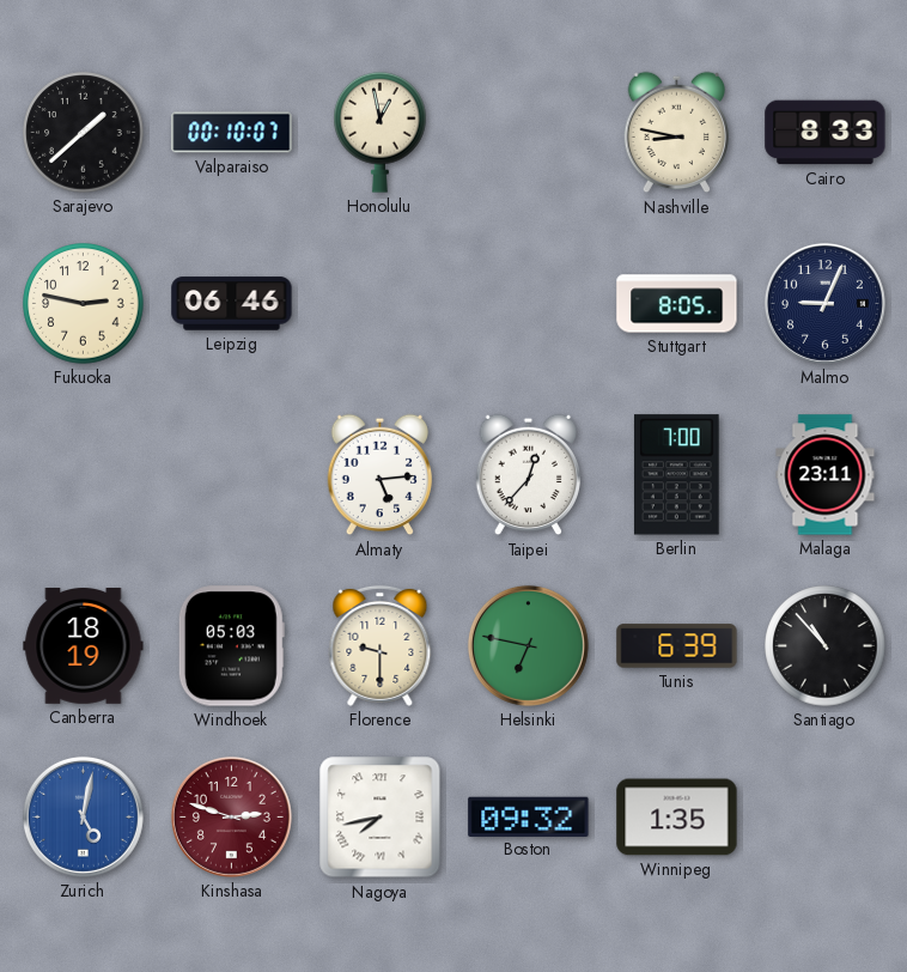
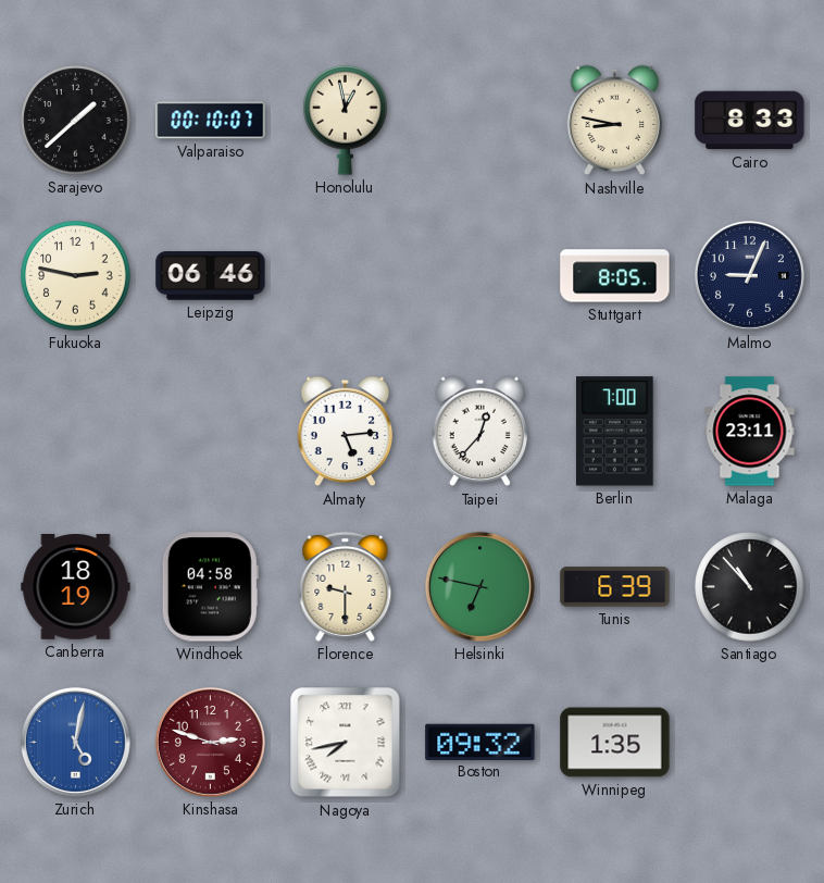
Windhoek: 05:03 -> 04:58 (210, 587)
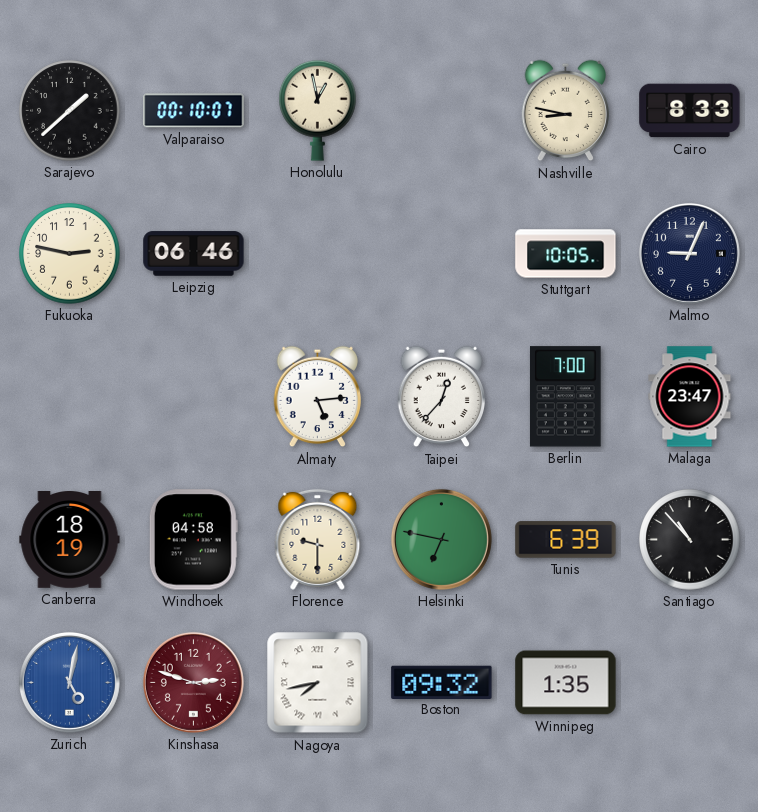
Stuttgart: 8:05 -> 10:05 (566, 254)
Malaga: 23:11 -> 23:47 (690, 397)
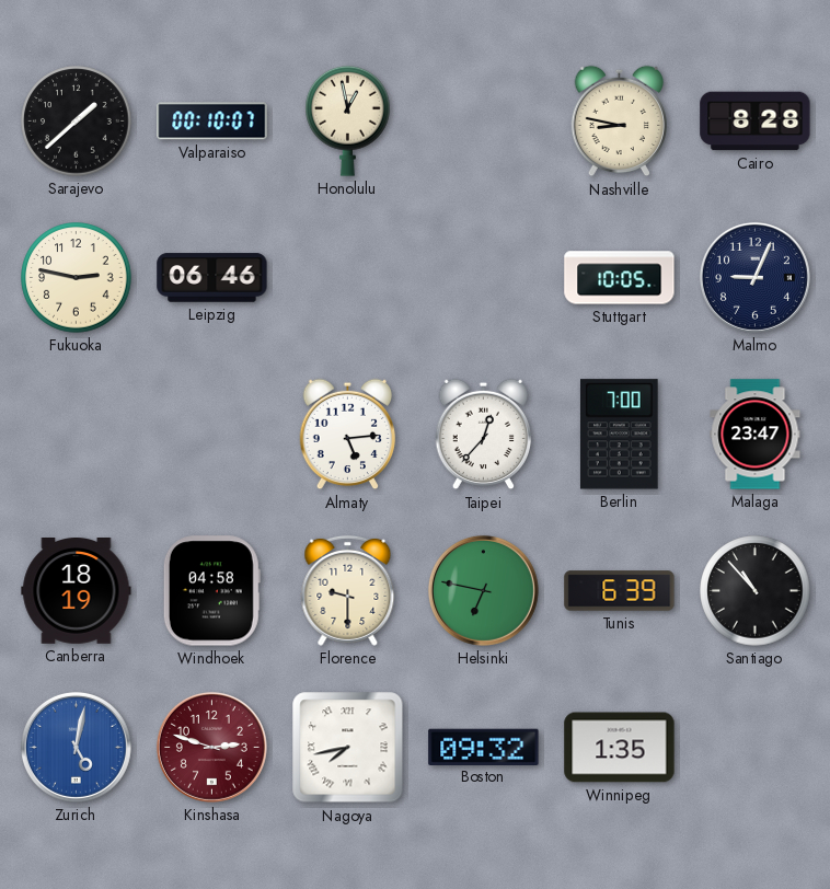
Cairo: 8:33 -> 8:28 (756, 122)
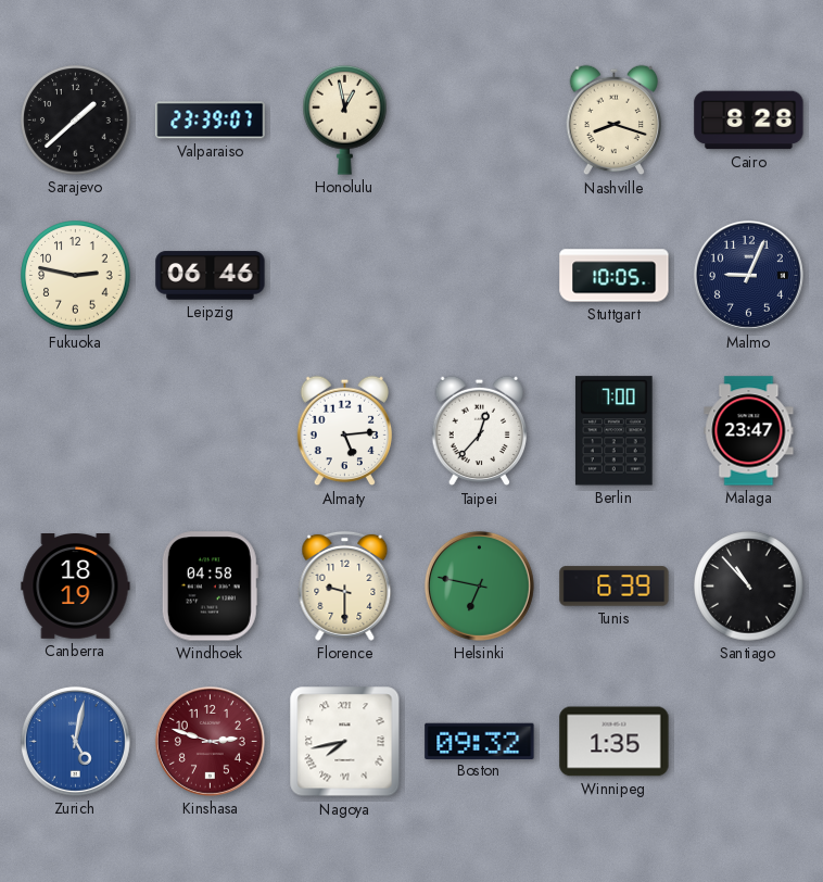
Valparaiso: 00:10 -> 23:39 (211, 121)
Nashville: 8:47 -> 8:18 (615, 121)
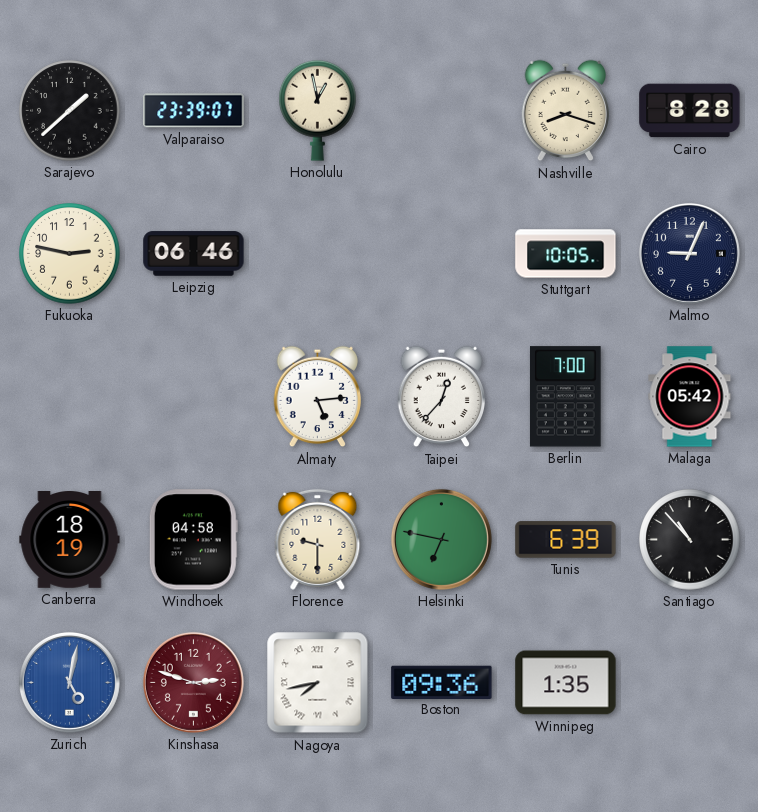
Malaga: 23:47 -> 05:42 (690, 397)
Boston: 09:32 -> 09:36 (442, 682)
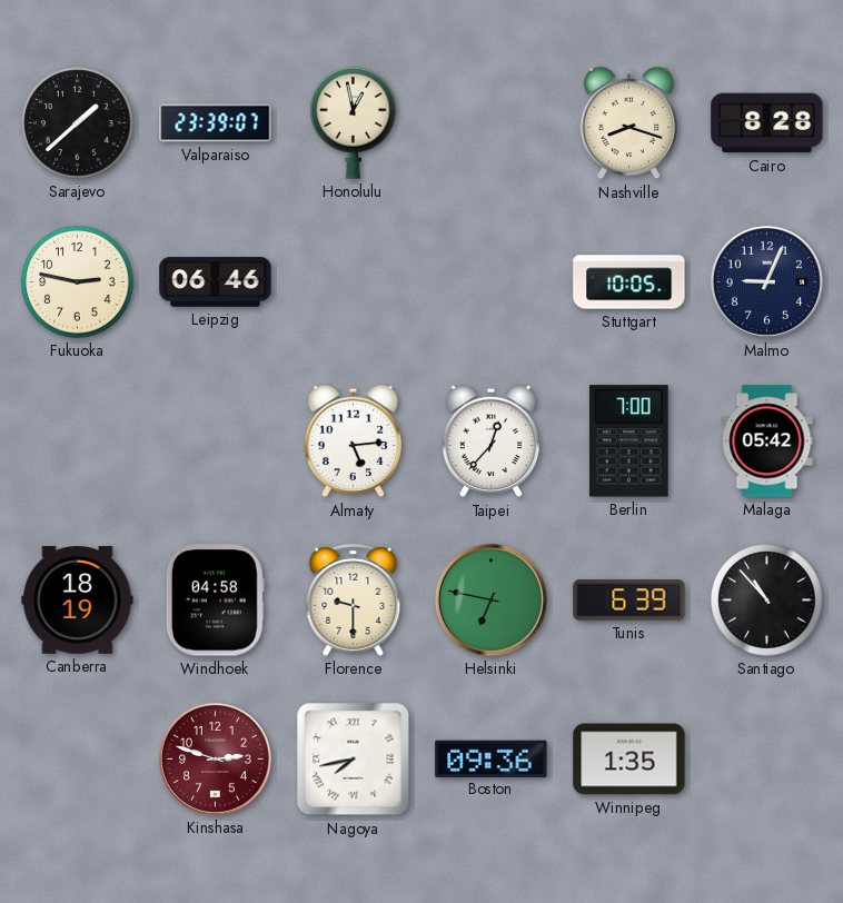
Zurich: 5:02 -> none (69, 682)
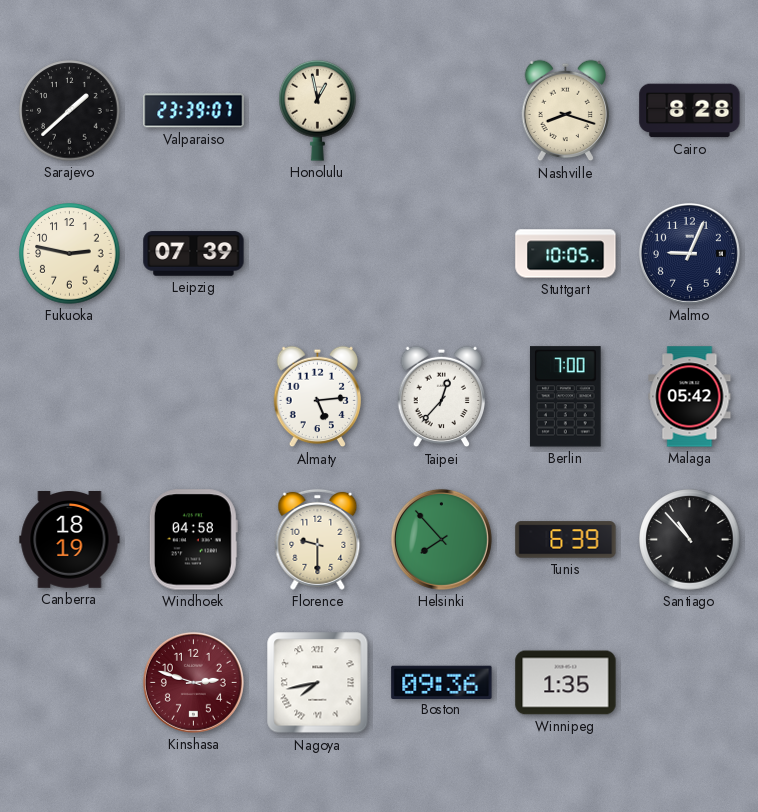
Leipzig: 06:46 -> 07:39 (194, 254)
Helsinki: 6:47 -> 7:53 (441, 539)
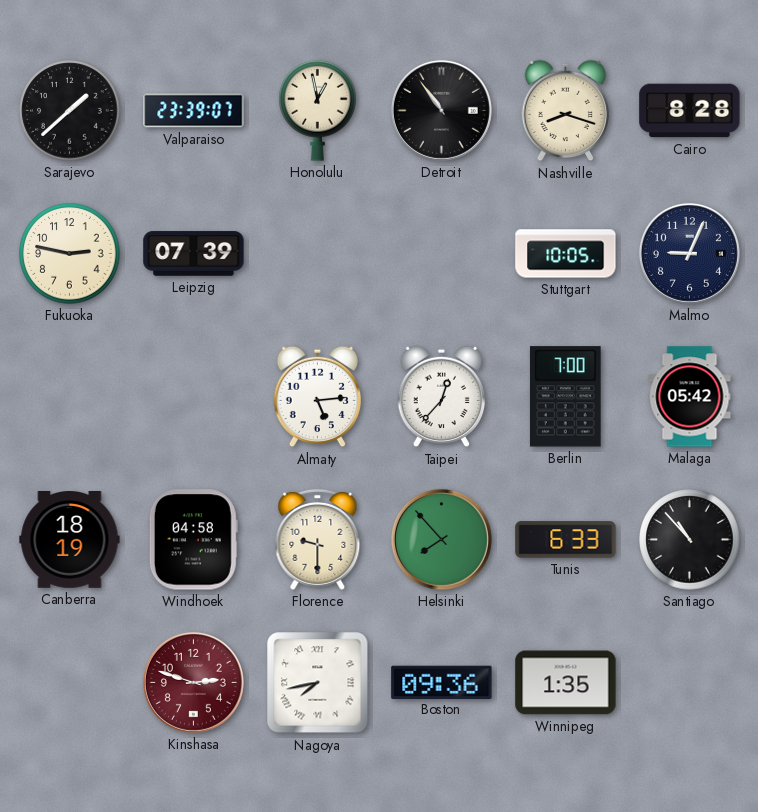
Detroit: none -> 10:54 (441, 110)
Tunis: 6:39 -> 6:33 (566, 540)
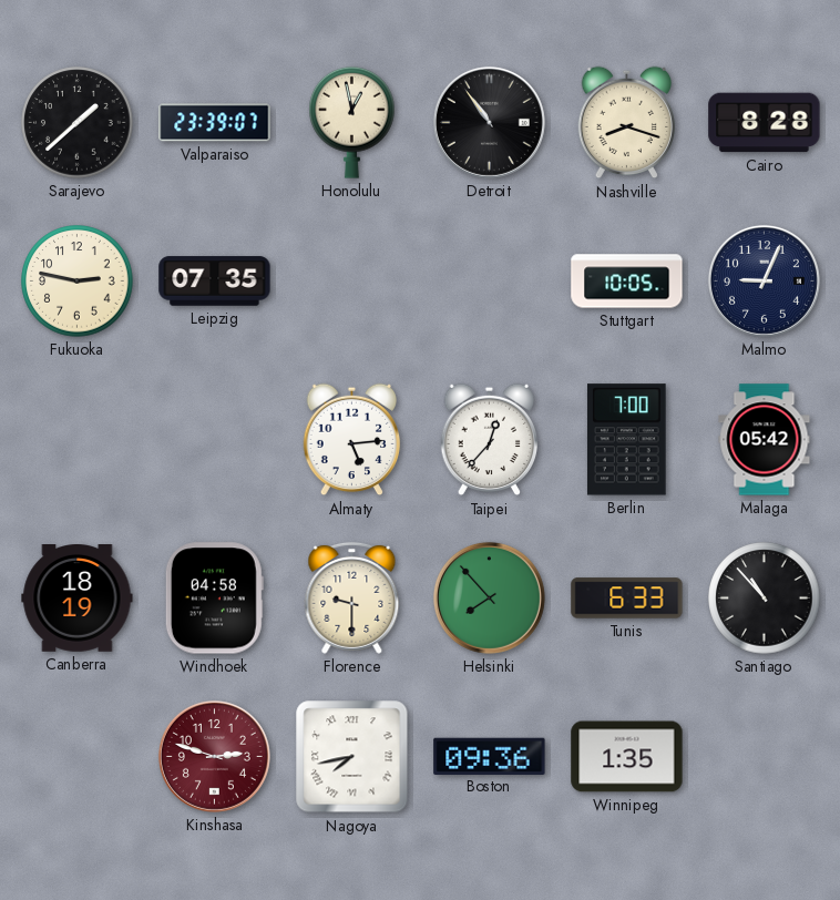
Leipzig: 07:39 -> 07:35 (215, 282)
